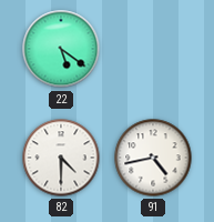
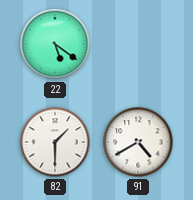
82: 4:30 -> 1:30 (55, 142)
91: 4:43 -> 4:40 (138, 142)
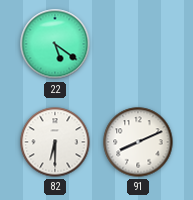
82: 1:30 -> 6:30 (55, 142)
91: 4:40 -> 8:11 (138, 142)
